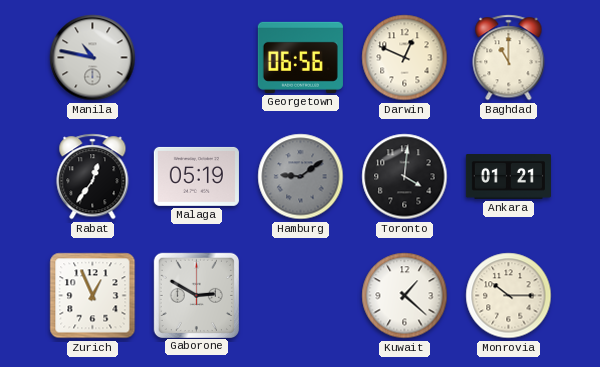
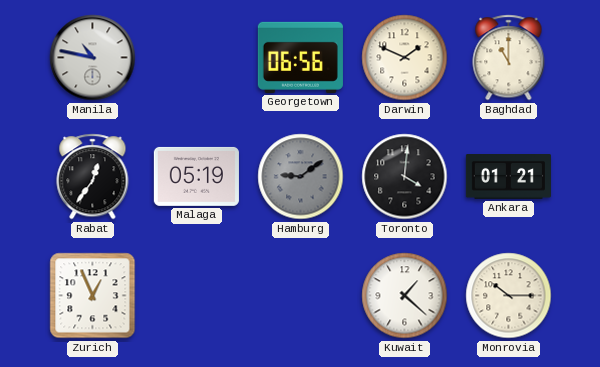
Darwin: 12:49 -> 1:49 (405, 58)
Gaborone: 2:50 -> none (196, 295)
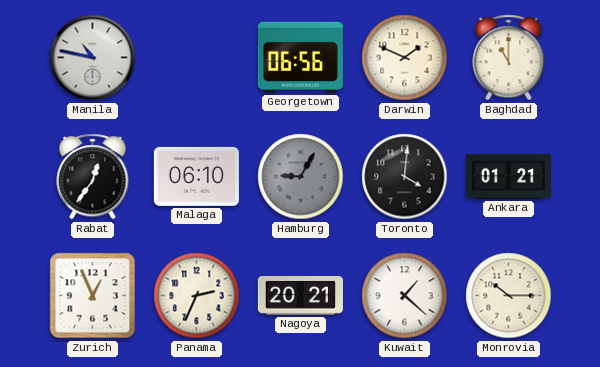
Malaga: 05:19 -> 06:10 (196, 176)
Hamburg: 9:09 -> 9:05 (301, 177)
Panama: none -> 2:34 (197, 296)
Nagoya: none -> 20:21 (300, 296)
